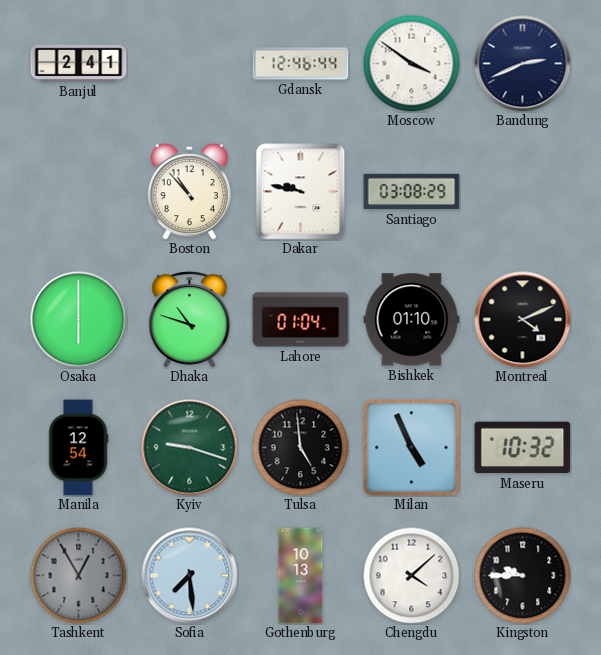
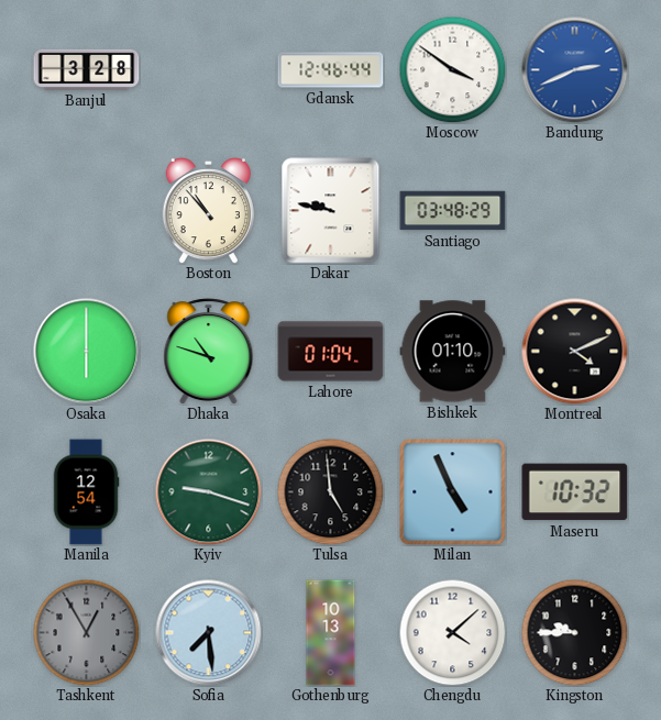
Banjul: 2:41 -> 3:28 (87, 69)
Bandung dial: navy -> blue (575, 70)
Santiago: 03:08 -> 03:48 (453, 211)
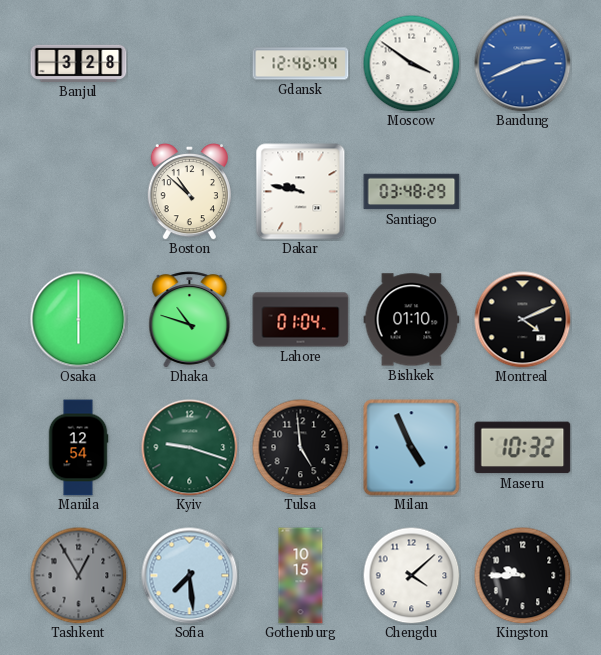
Boston: 10:53 -> 10:52 (189, 191)
Gothenburg: 10:13 -> 10:15 (301, 576)
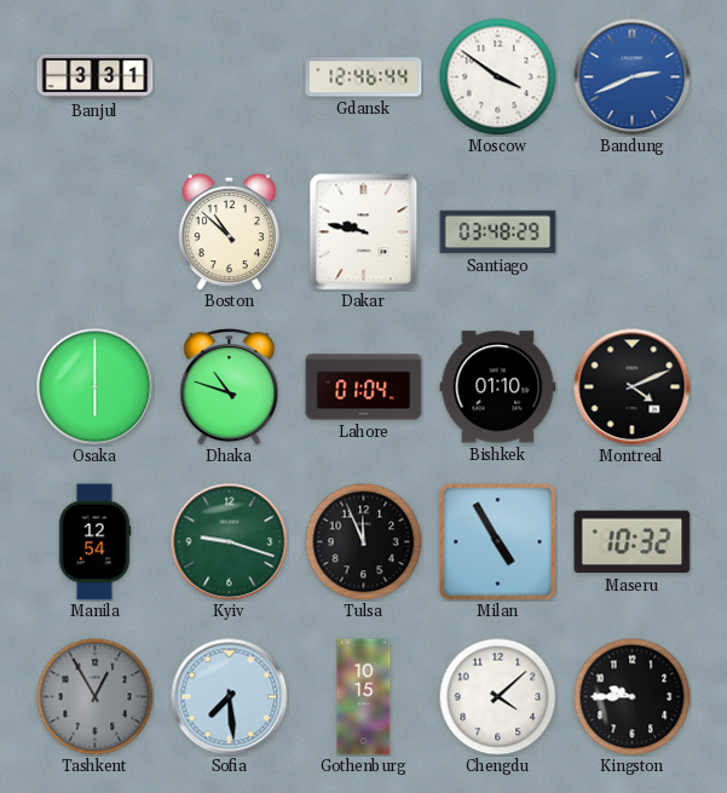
Banjul: 3:28 -> 3:31 (96, 76)
Tulsa: 4:59 -> 11:56 (363, 541)
Milan: 4:56 -> 4:55 (498, 542)
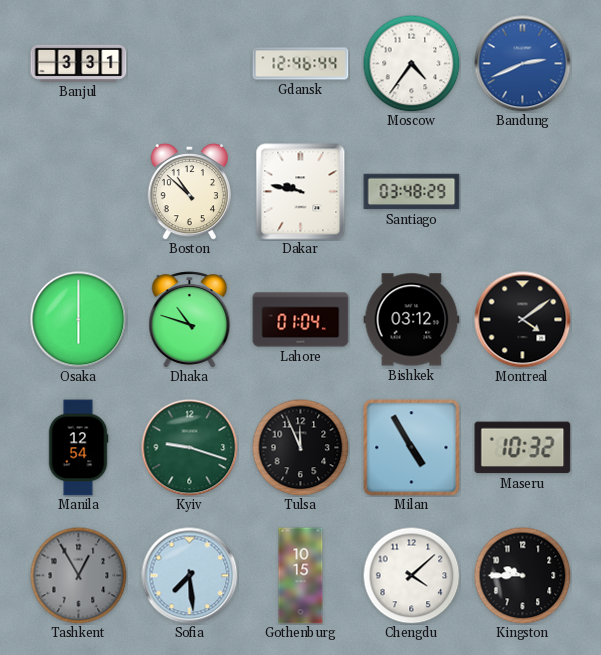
Moscow: 3:51 -> 4:36 (411, 63)
Bishkek: 01:10 -> 03:12 (412, 320)
Montreal: 4:11 -> 4:09 (523, 320)
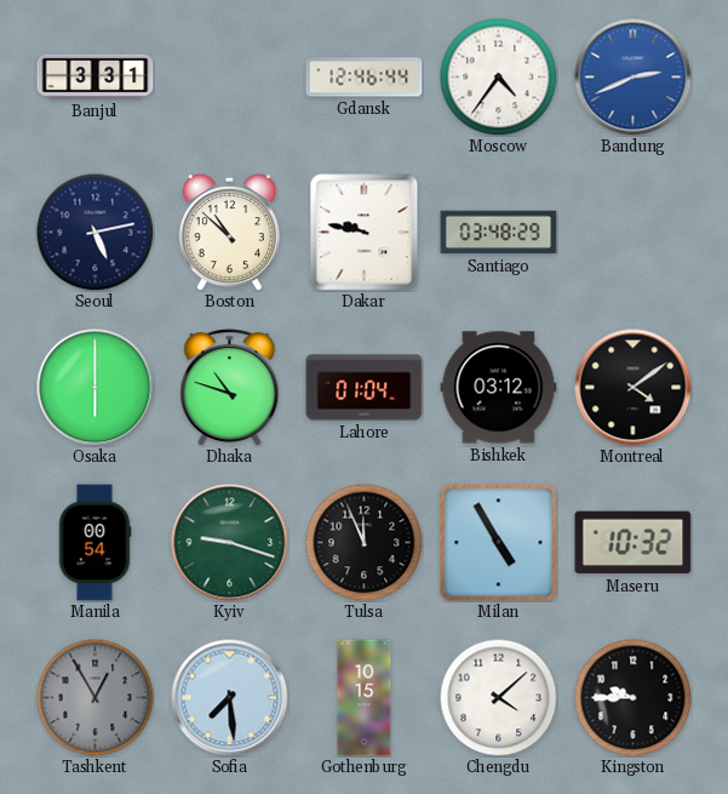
Seoul: none -> 5:13 (94, 232)
Manila: 12:54 -> 00:54 (94, 543)
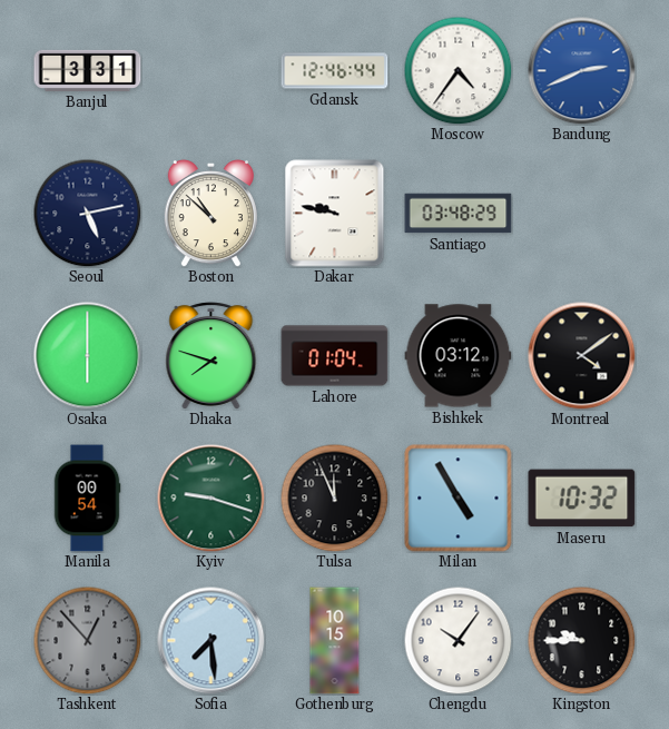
Dhaka: 10:48 -> 7:48 (211, 356)
Tashkent: 12:55 -> 12:53 (87, 640)
Chengdu: 4:08 -> 10:06 (458, 640)
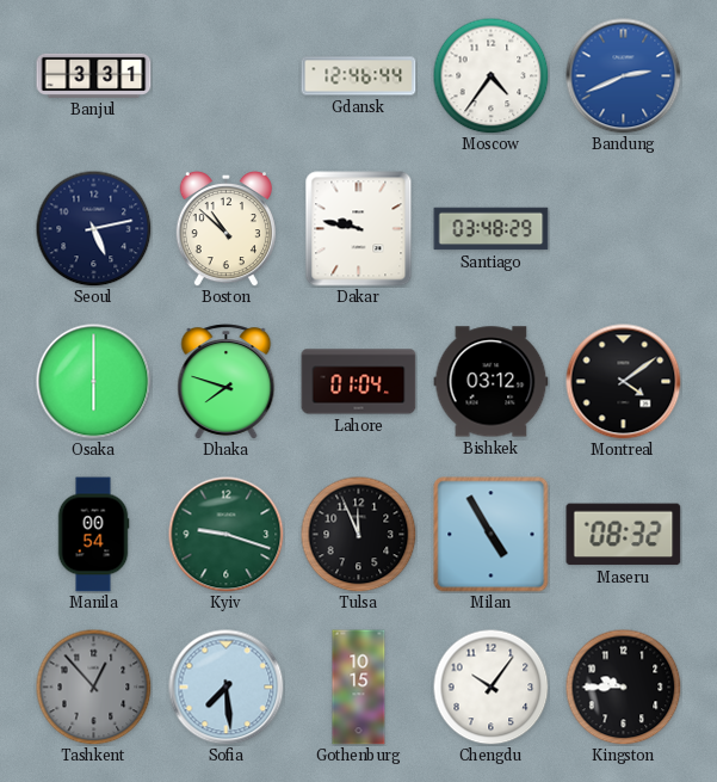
Maseru: 10:32 -> 08:32 (624, 535)
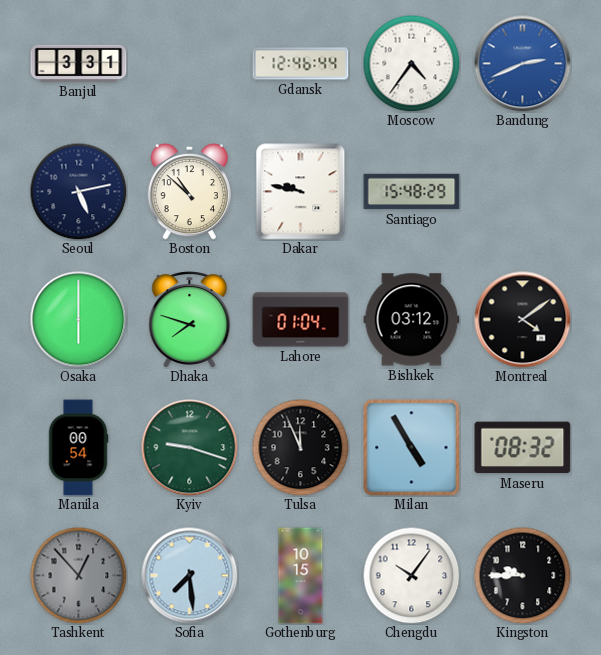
Santiago: 03:48 -> 15:48 (412, 192)
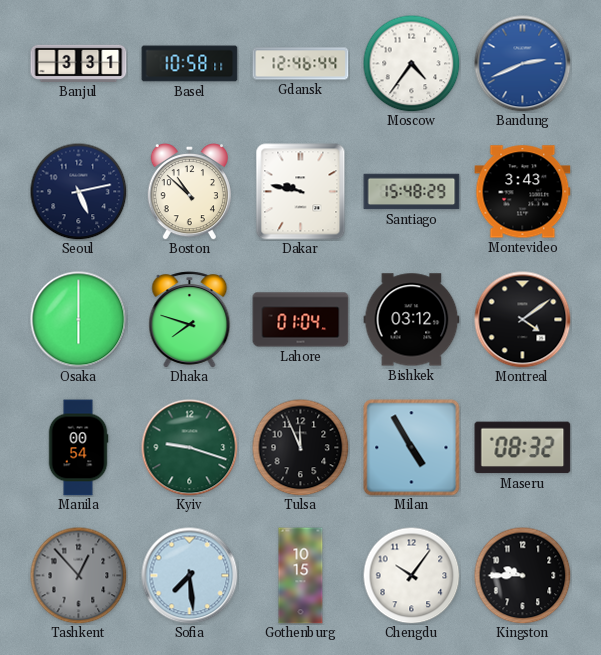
Basel: none -> 10:58 (190, 64)
Montevideo: none -> 3:43 (523, 192)
